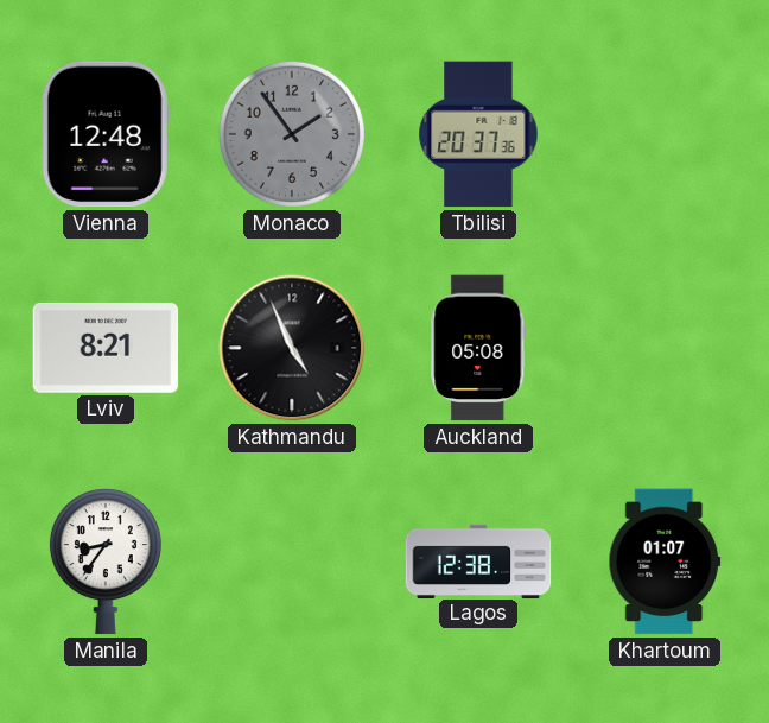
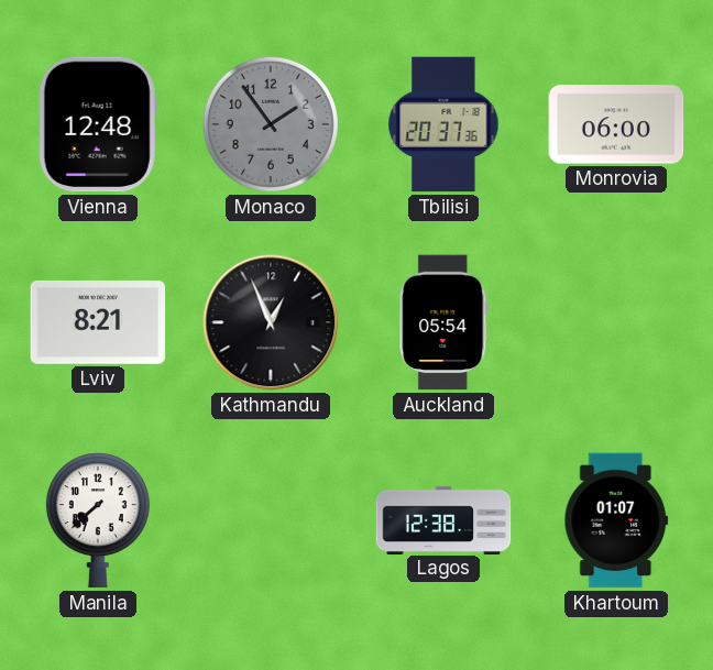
Monrovia: none -> 06:00 (616, 124)
Kathmandu: 4:56 -> 12:56 (271, 322)
Auckland: 05:08 -> 05:54 (443, 322)
Manila: 8:36 -> 7:38 (98, 520)
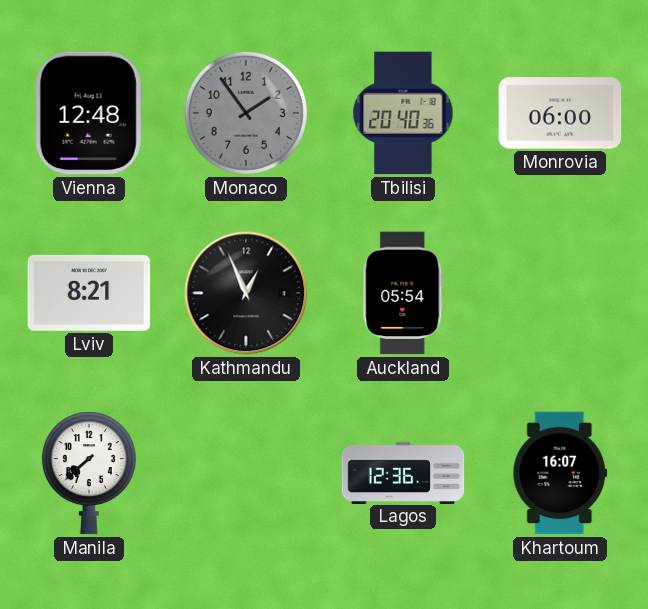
Tbilisi: 20:37 -> 20:40 (403, 113)
Lagos: 12:38 -> 12:36 (403, 472)
Khartoum: 01:07 -> 16:07 (560, 473)
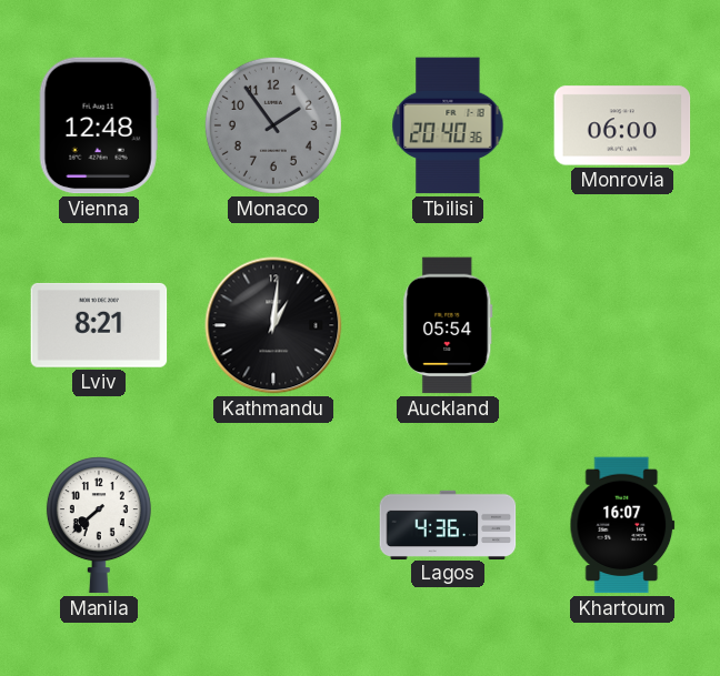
Kathmandu: 12:56 -> 1:01 (273, 325)
Lagos: 12:36 -> 4:36 (448, 524)
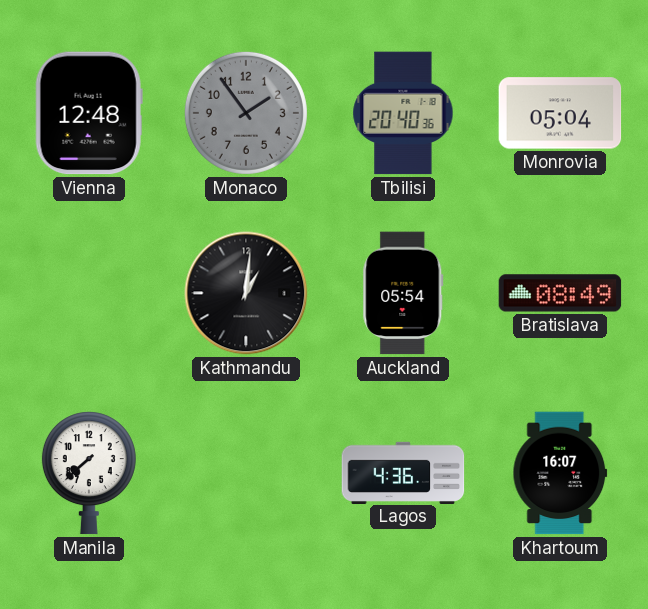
Monrovia: 06:00 -> 05:04 (560, 113)
Lviv: 8:21 -> none (99, 325)
Bratislava: none -> 08:49 (560, 293)
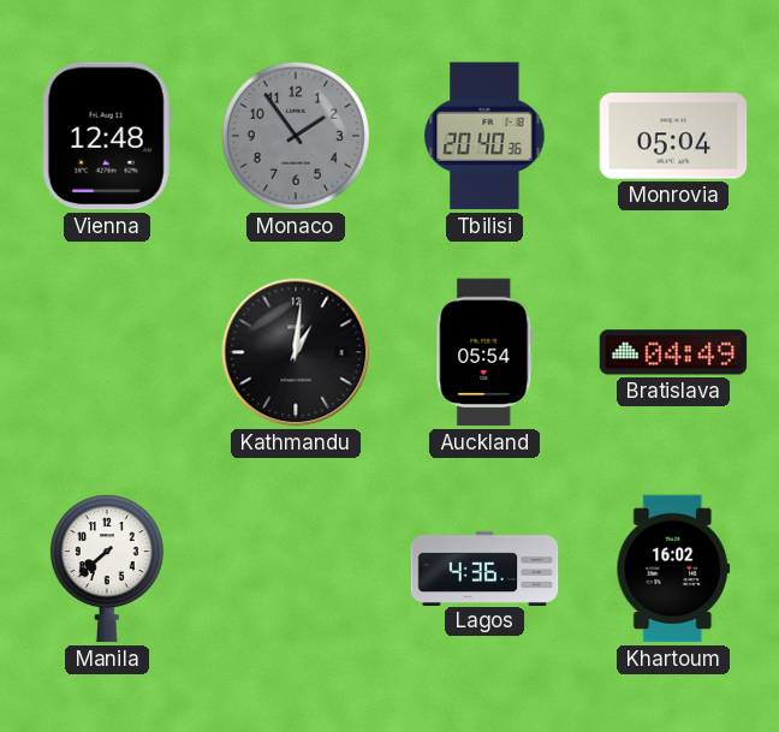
Bratislava: 08:49 -> 04:49 (673, 352)
Khartoum: 16:07 -> 16:02 (673, 569)
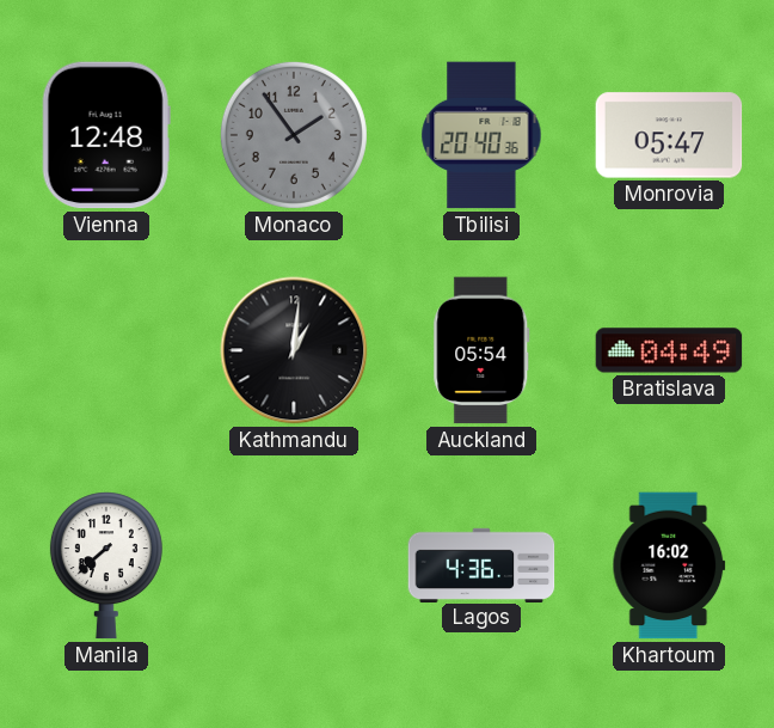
Monrovia: 05:04 -> 05:47 (669, 135)
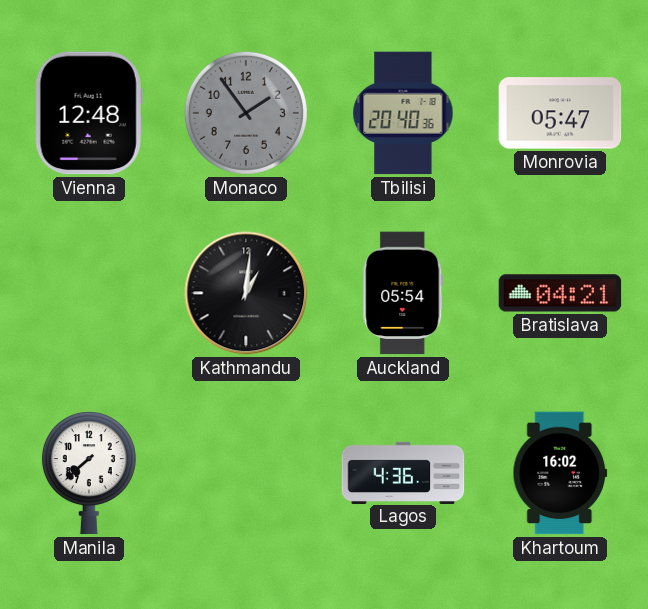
Bratislava: 04:49 -> 04:21 (560, 293)
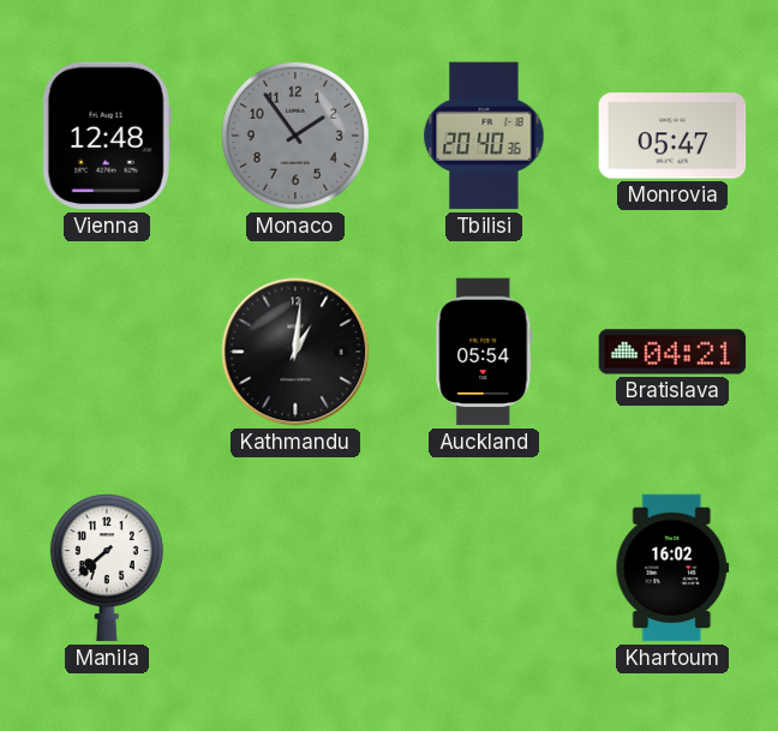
Lagos: 4:36 -> none (403, 472)
